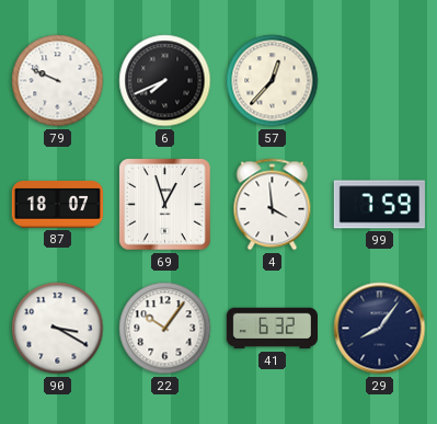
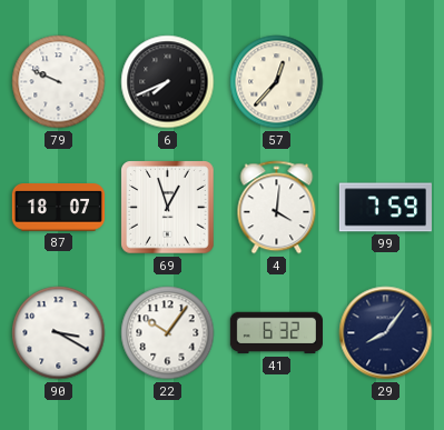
4: 3:59 -> 4:01 (277, 208)
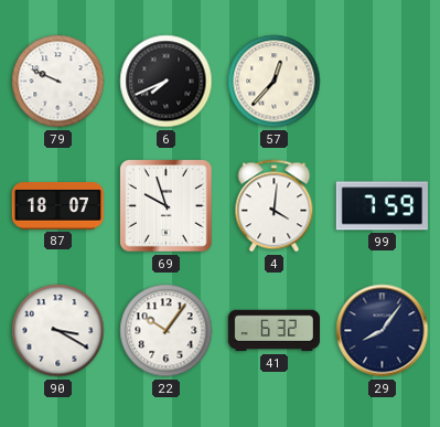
69: 12:57 -> 9:57 (167, 206)
